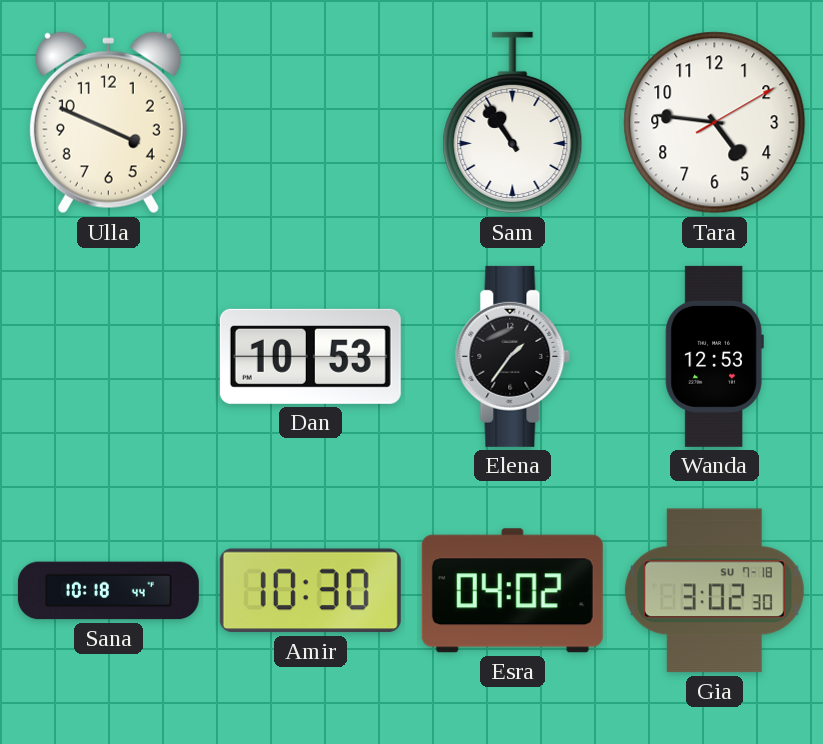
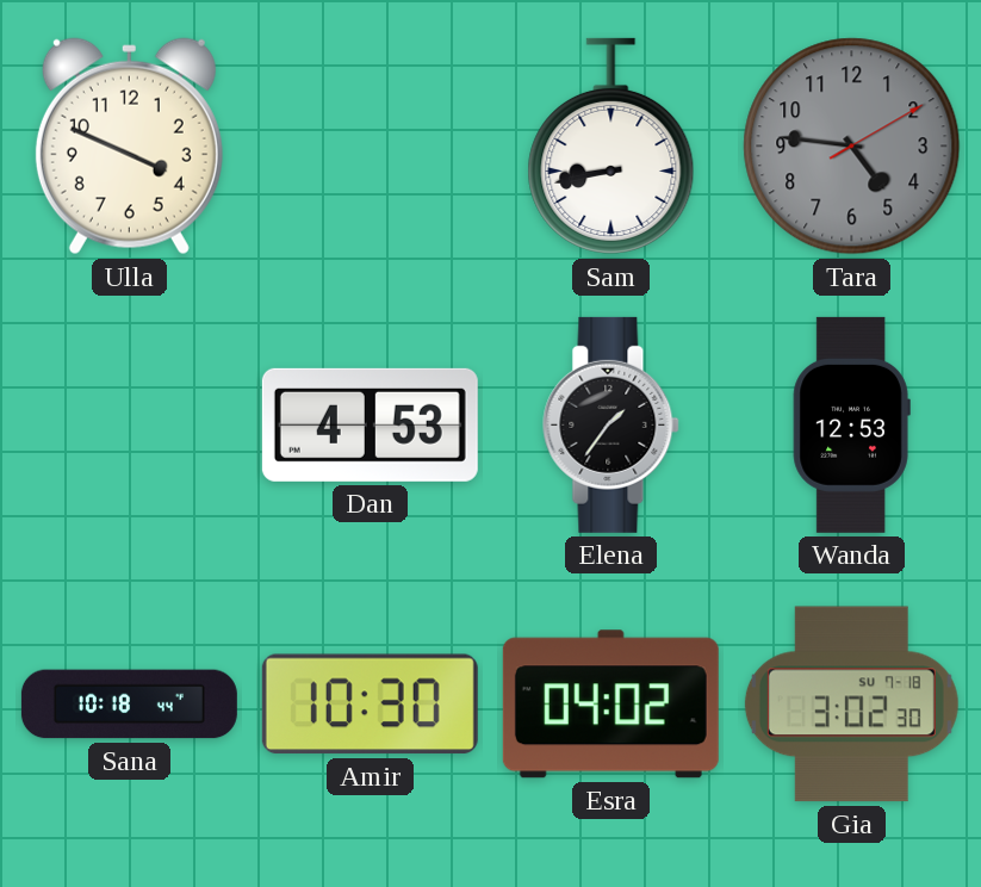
Sam: 10:54 -> 8:43 (611, 147)
Tara dial: white -> grey (852, 147)
Dan: 10:53 -> 4:53 (370, 424)
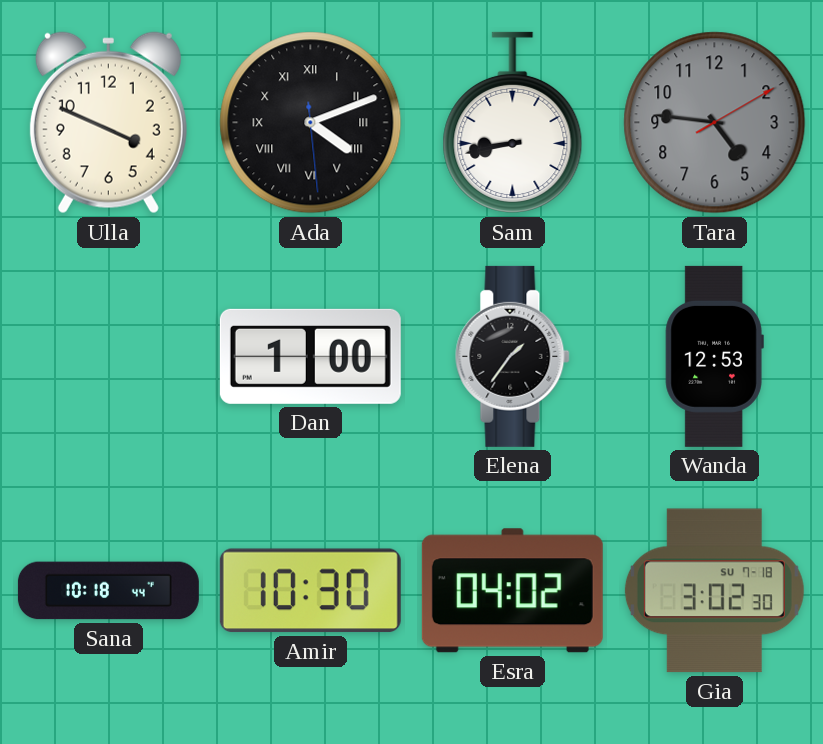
Ada: none -> 4:11 (311, 123)
Dan: 4:53 -> 1:00 (310, 356)
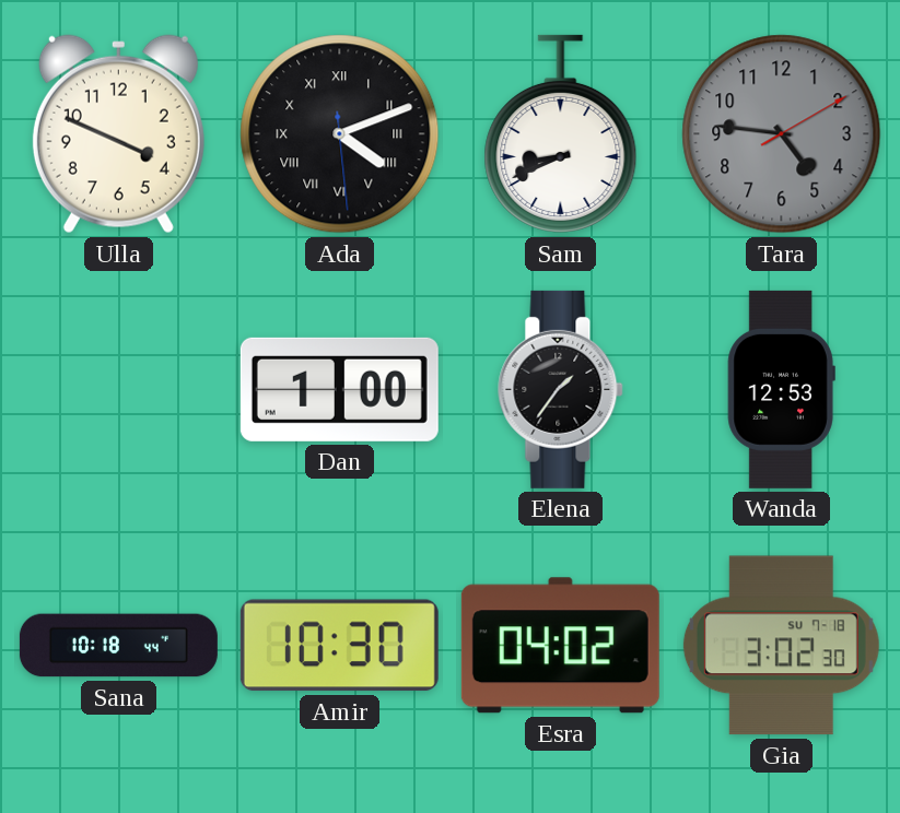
Sam: 8:43 -> 8:41 (561, 134)
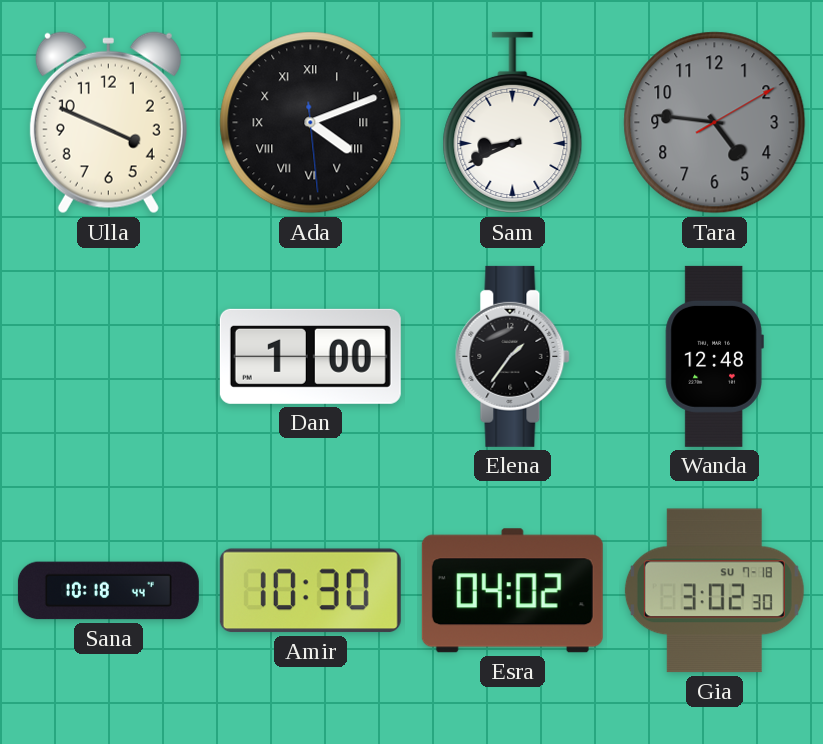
Wanda: 12:53 -> 12:48 (714, 356)
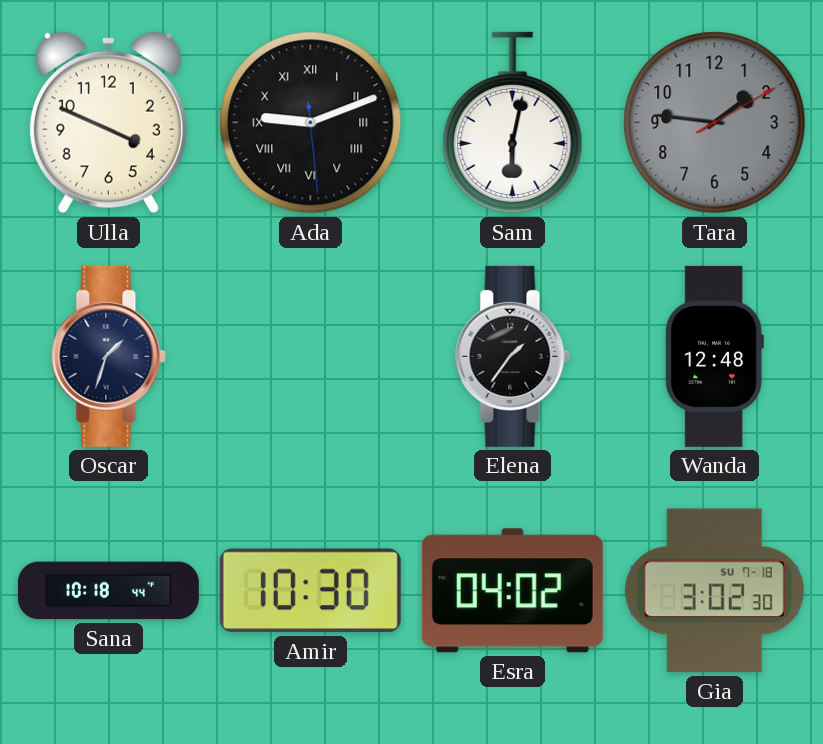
Ada: 4:11 -> 9:11 (311, 123)
Sam: 8:41 -> 6:02 (513, 123)
Tara: 4:46 -> 1:46 (715, 123)
Oscar: none -> 1:33 (109, 356)
Dan: 1:00 -> none (310, 356)
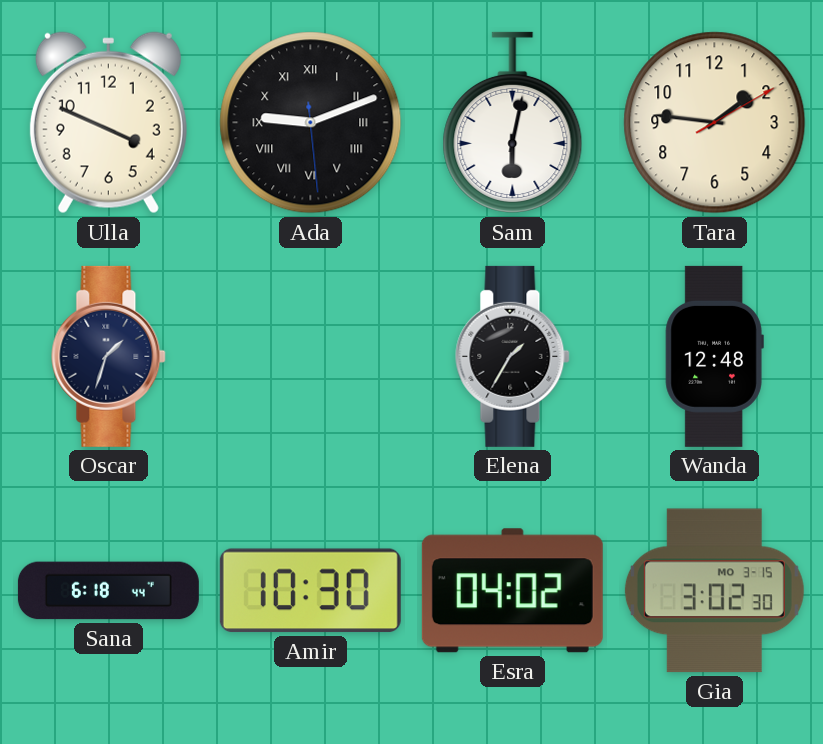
Tara dial: grey -> cream (715, 123)
Elena: 1:36 -> 1:35 (513, 356)
Sana: 10:18 -> 6:18 (108, 591)
Gia date: SU 7-18 -> MO 3-15 (714, 591)
